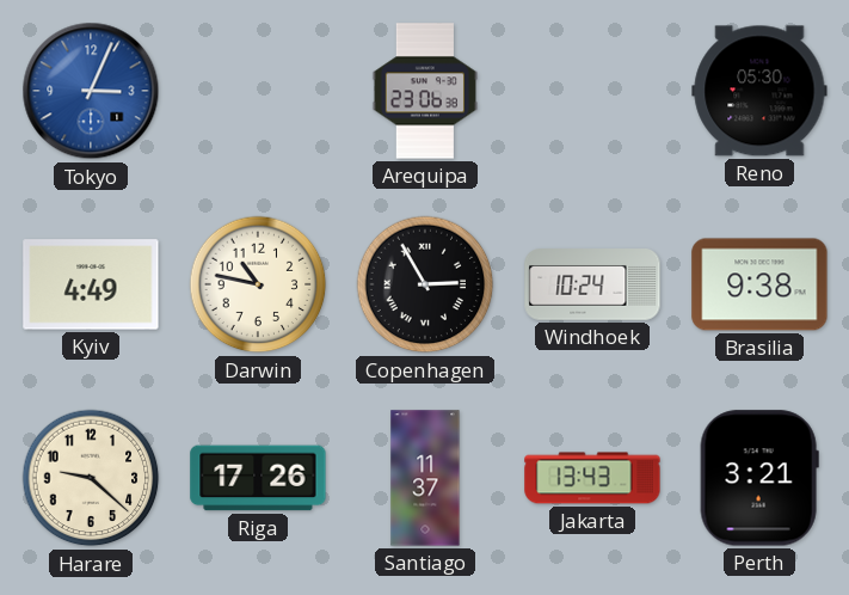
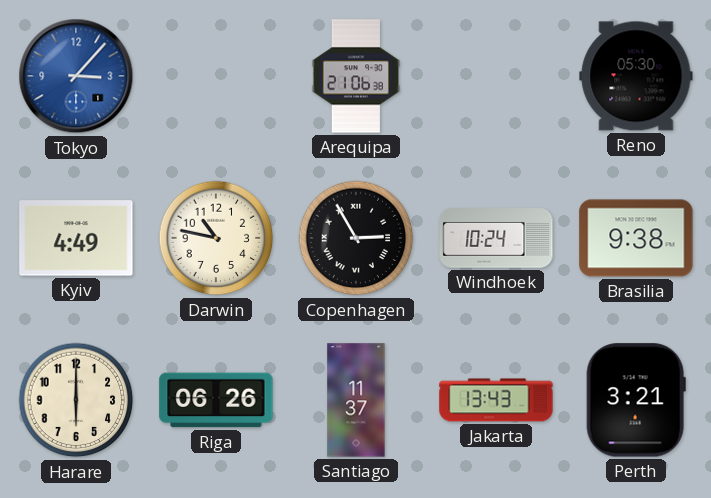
Tokyo: 3:04 -> 3:07 (76, 76)
Arequipa: 23:06 -> 21:06 (355, 76)
Harare: 9:22 -> 6:00 (76, 400)
Riga: 17:26 -> 06:26 (216, 400)
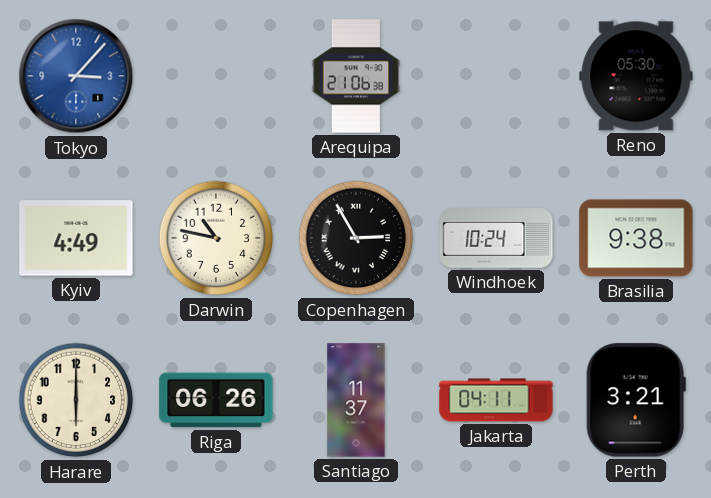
Jakarta: 13:43 -> 04:11 (496, 400)
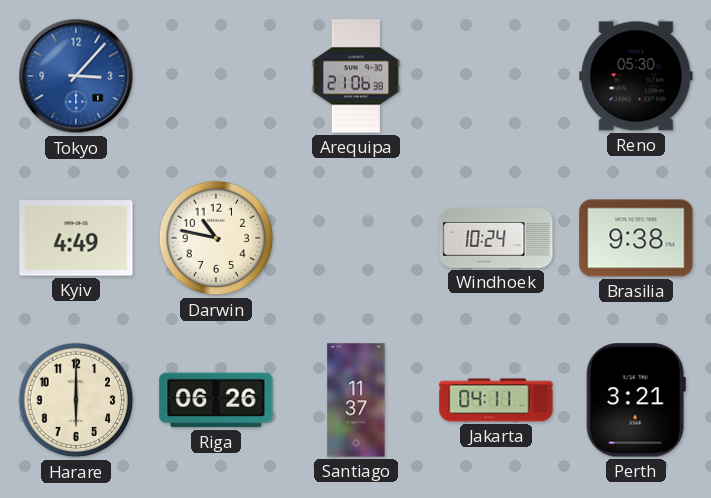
Copenhagen: 2:55 -> none (356, 238)
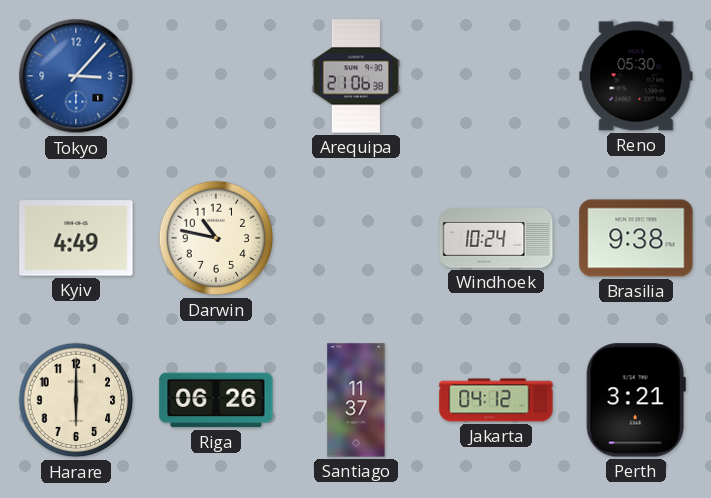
Jakarta: 04:11 -> 04:12 (496, 400)
